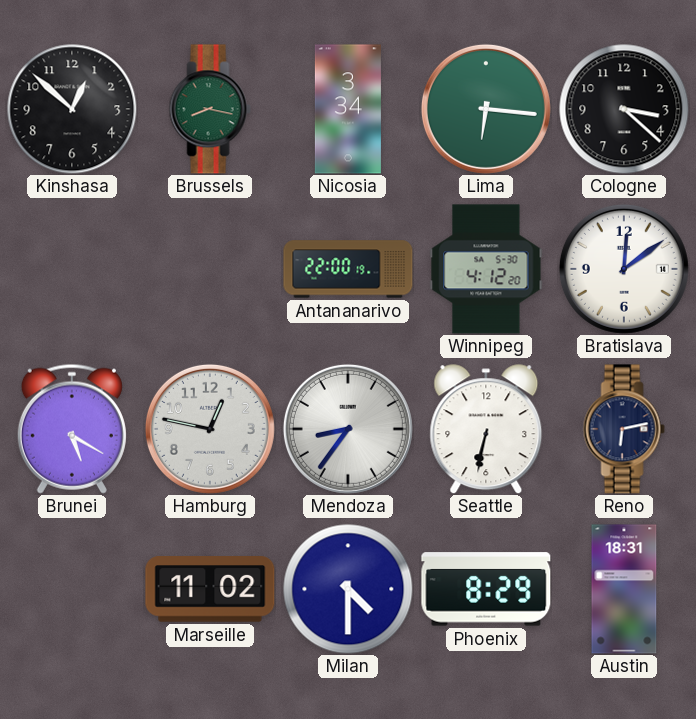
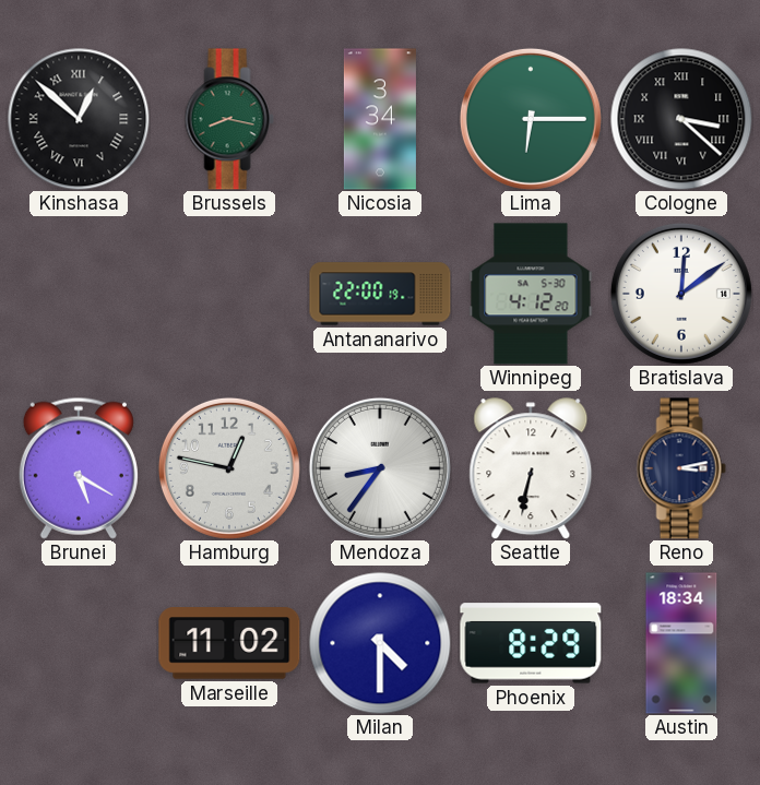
Kinshasa numerals: Arabic -> Roman (79, 119)
Lima: 6:16 -> 6:15 (531, 119)
Cologne numerals: Arabic -> Roman (681, 119)
Reno: 6:13 -> 3:13 (681, 468)
Austin: 18:31 -> 18:34 (681, 643)
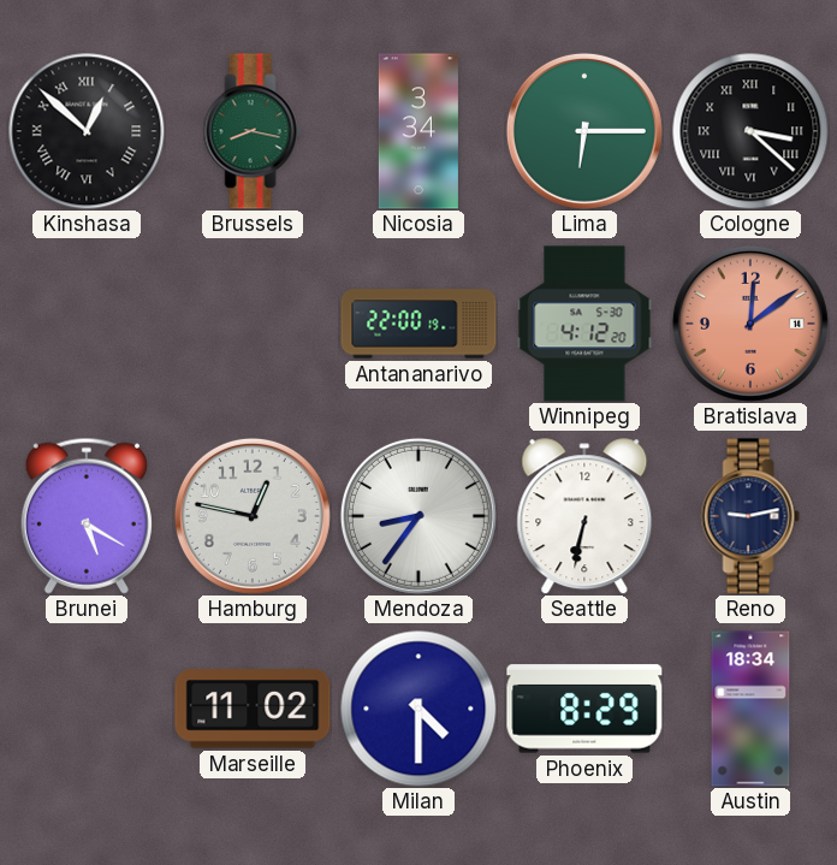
Bratislava dial: white -> salmon (750, 324)
Reno: 3:13 -> 9:13 (750, 516)
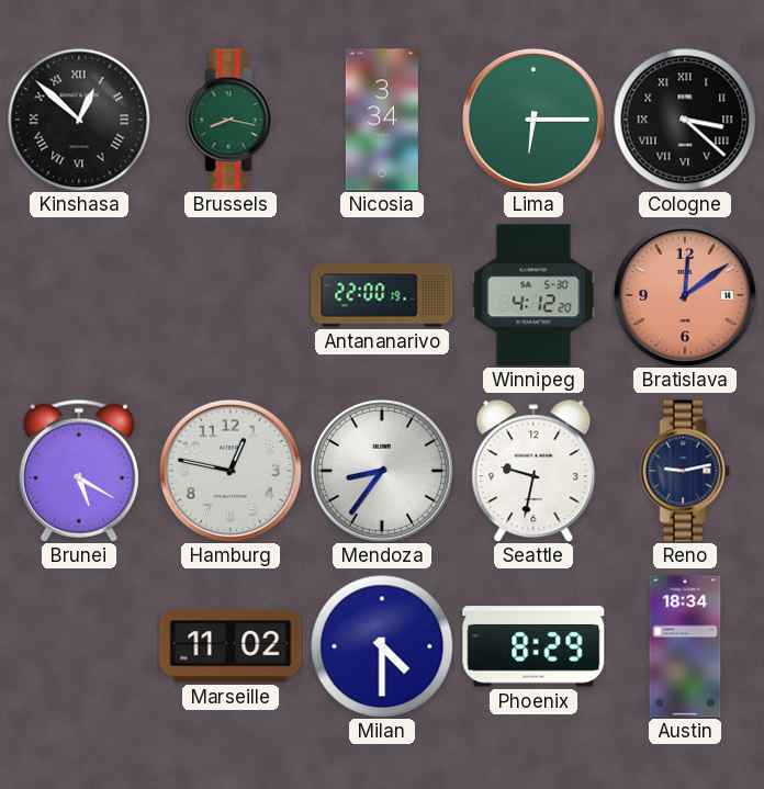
Seattle: 6:32 -> 9:32 (533, 471)
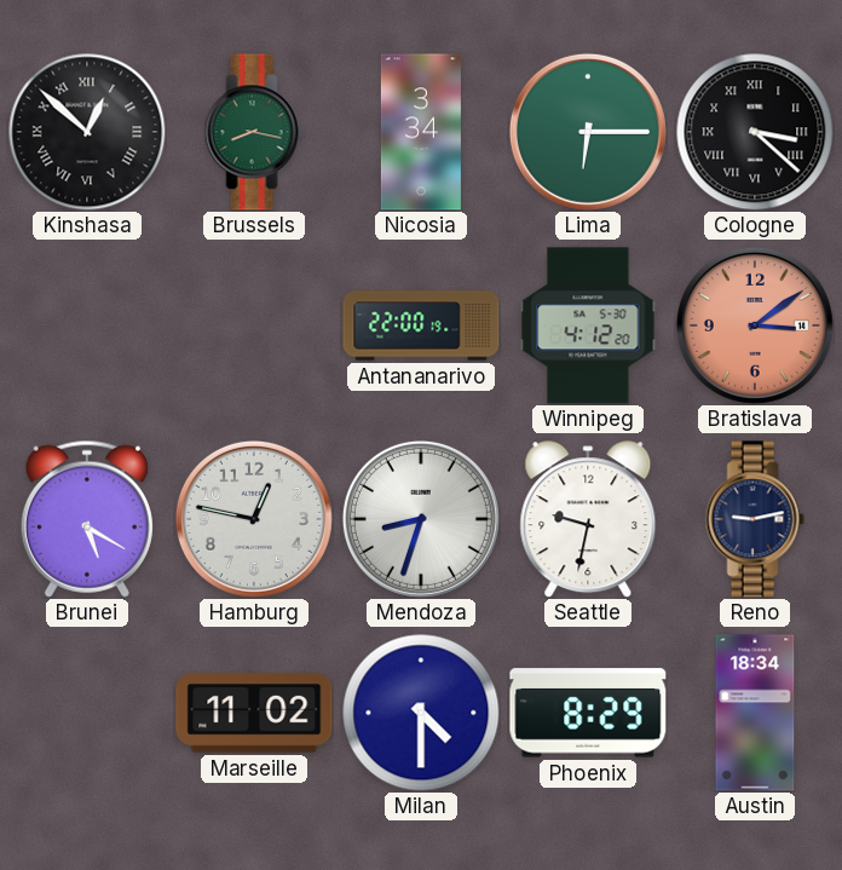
Bratislava: 12:09 -> 3:09 (755, 325)
Mendoza: 8:36 -> 8:33 (421, 519)
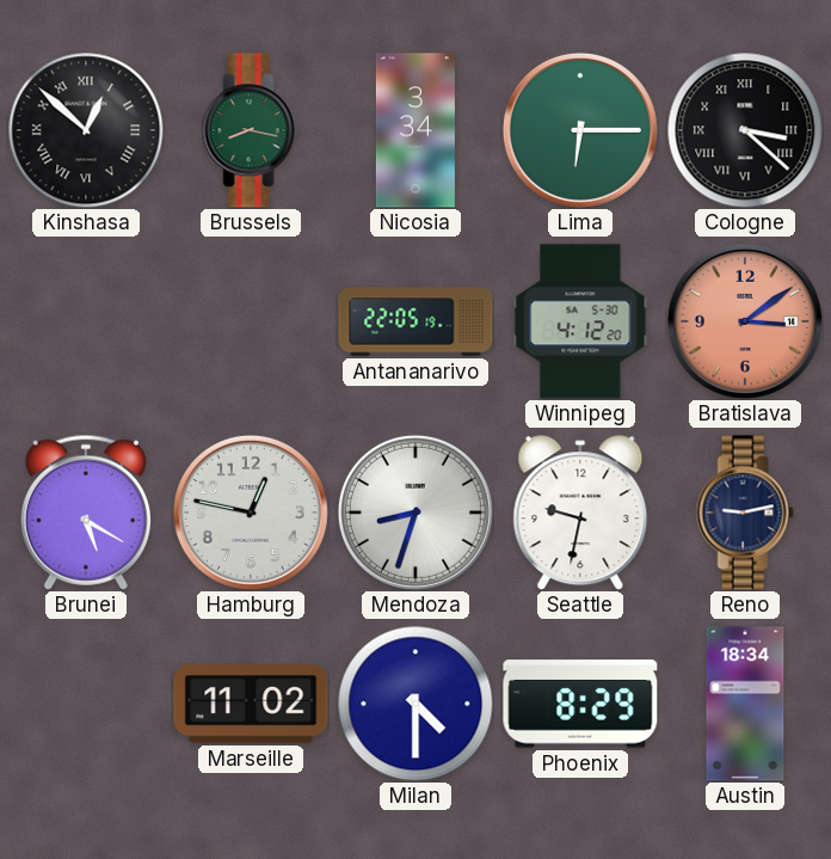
Antananarivo: 22:00 -> 22:05 (415, 321)
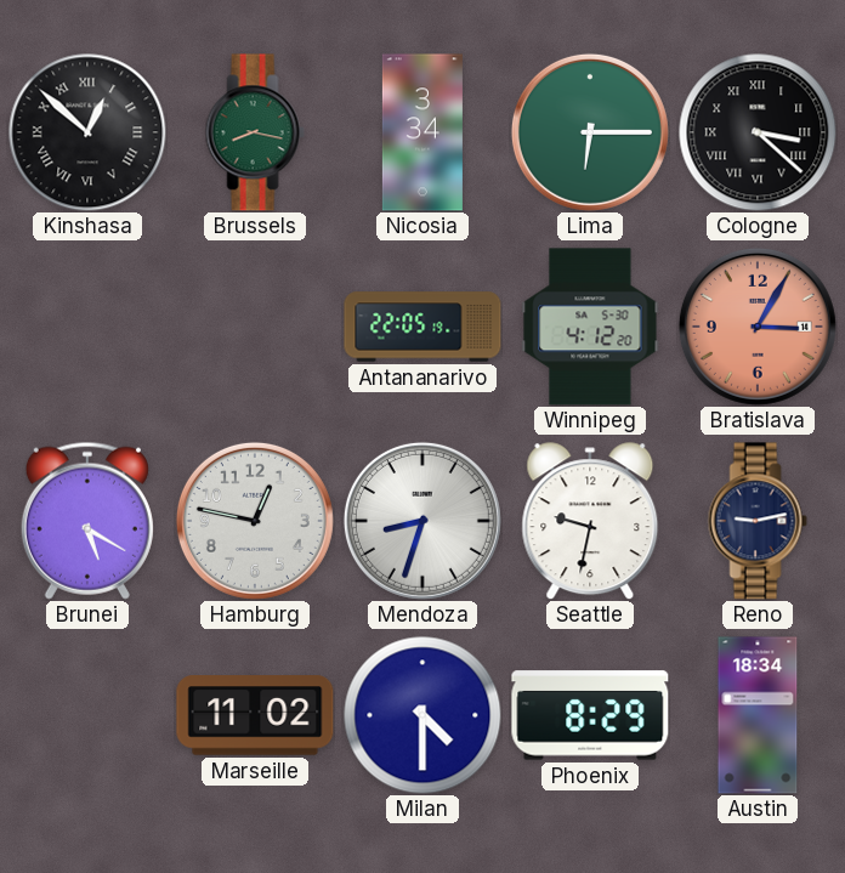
Bratislava: 3:09 -> 3:05 (758, 327)
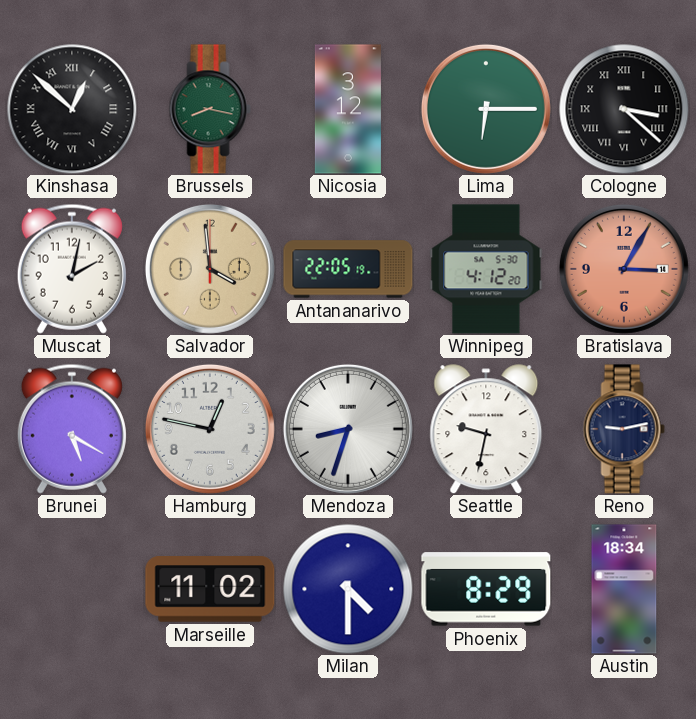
Nicosia: 3:34 -> 3:12 (348, 109)
Muscat: none -> 2:02 (72, 269)
Salvador: none -> 3:59 (210, 269)
